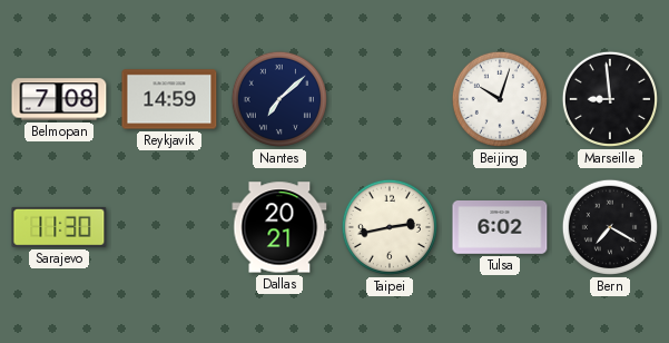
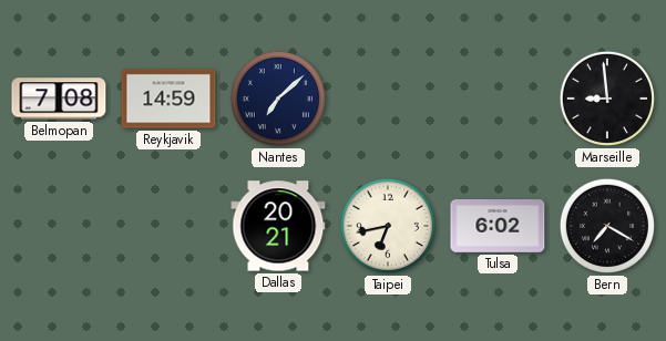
Beijing: 10:03 -> none (500, 99)
Sarajevo: 11:30 -> none (59, 227)
Taipei: 2:43 -> 6:43 (388, 226)
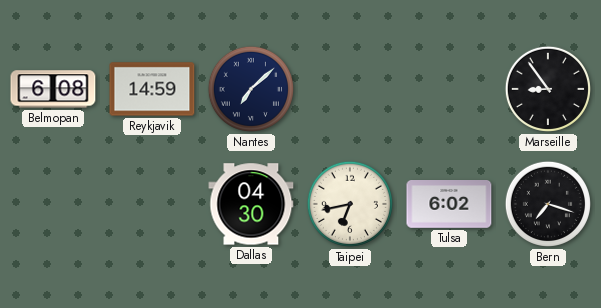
Belmopan: 7:08 -> 6:08 (53, 89)
Marseille: 8:59 -> 8:54 (548, 89)
Dallas: 20:21 -> 04:30 (251, 204)
Bern: 7:20 -> 7:18 (548, 204)
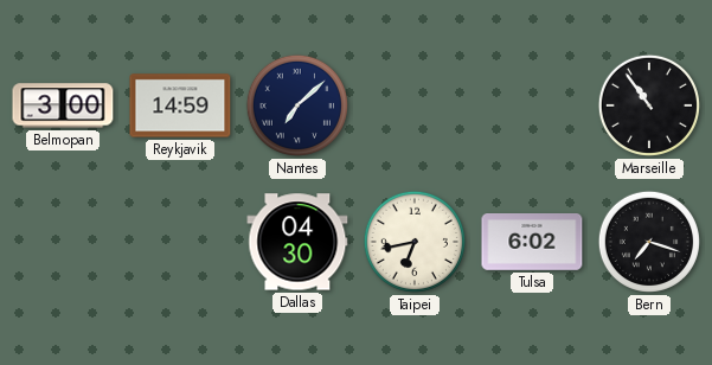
Belmopan: 6:08 -> 3:00 (63, 105)
Marseille: 8:54 -> 10:54 (649, 105)
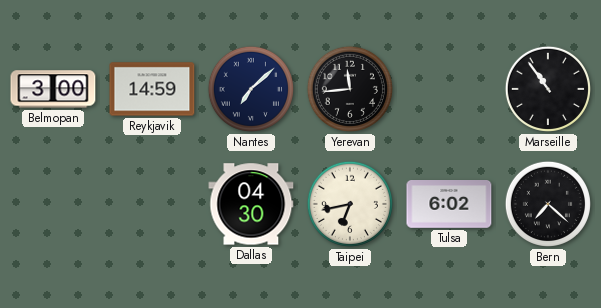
Yerevan: none -> 11:44 (350, 89)
Bern: 7:18 -> 7:22 (548, 204)
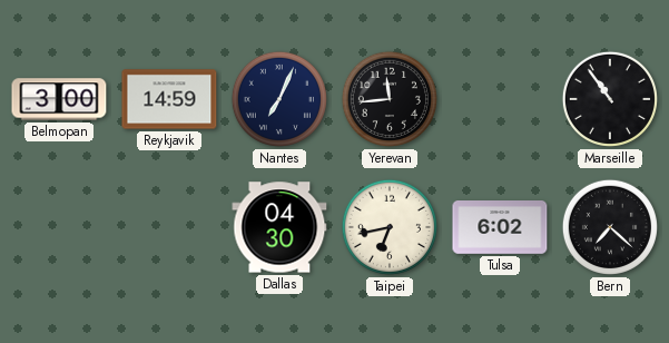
Nantes: 7:08 -> 7:04 (279, 99)
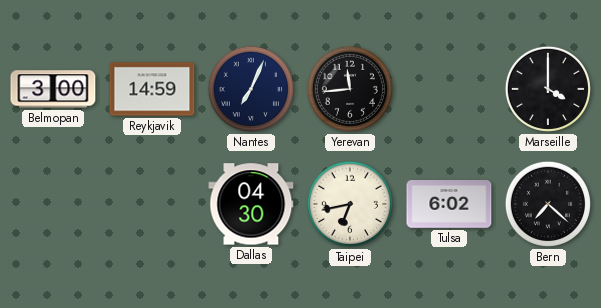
Marseille: 10:54 -> 4:00 (548, 89)
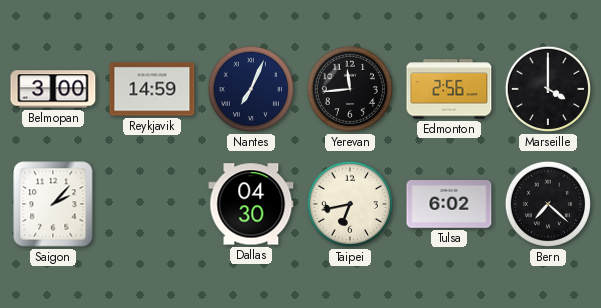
Edmonton: none -> 2:56 (449, 89)
Saigon: none -> 2:07 (53, 204)
